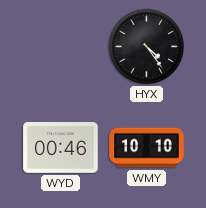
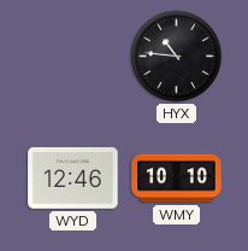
HYX: 4:24 -> 10:46 (177, 57)
WYD: 00:46 -> 12:46 (73, 179)
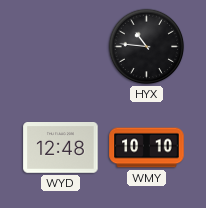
WYD: 12:46 -> 12:48 (61, 148)
